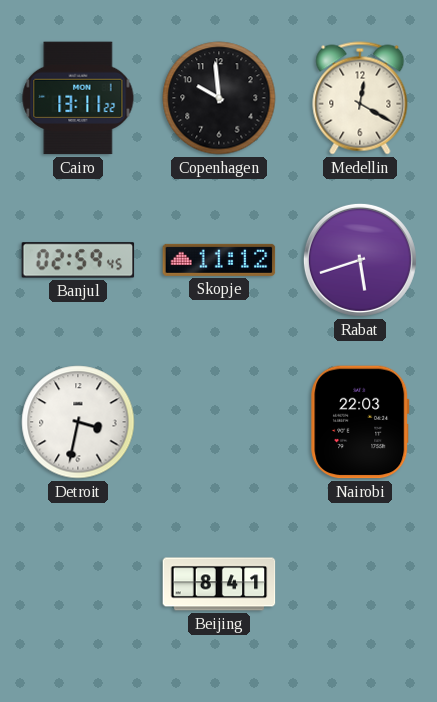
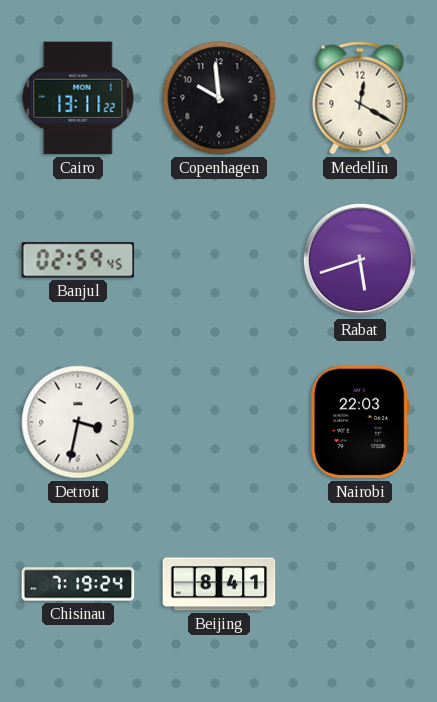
Skopje: 11:12 -> none (219, 260)
Chisinau: none -> 7:19 (78, 584)
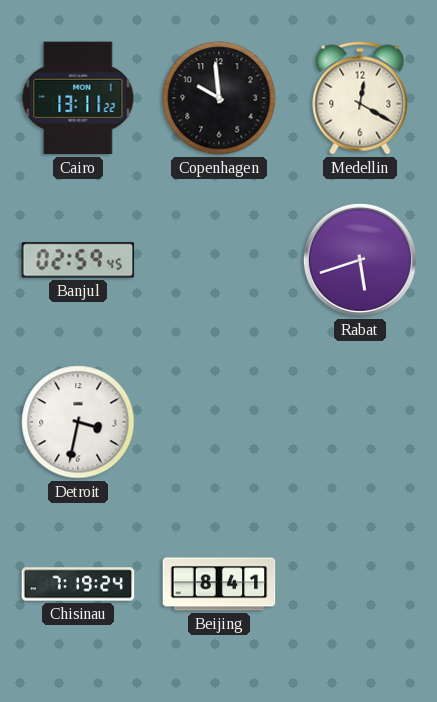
Nairobi: 22:03 -> none (360, 422)
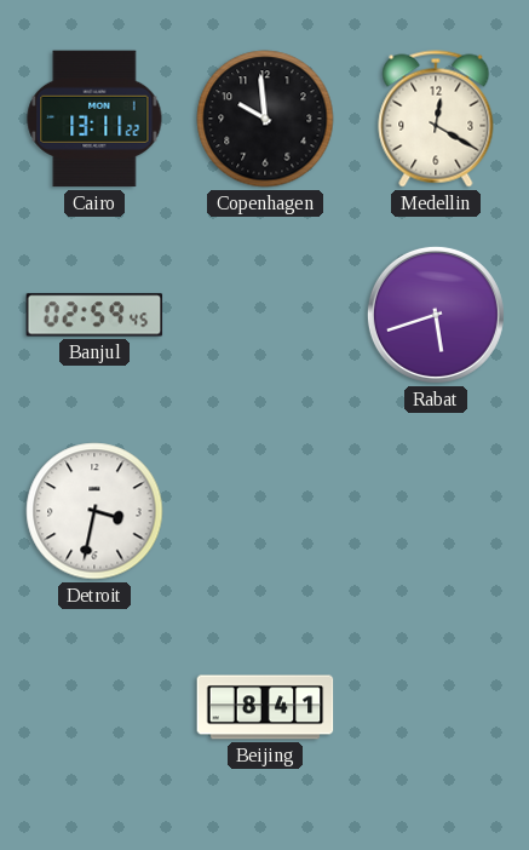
Chisinau: 7:19 -> none (78, 584)
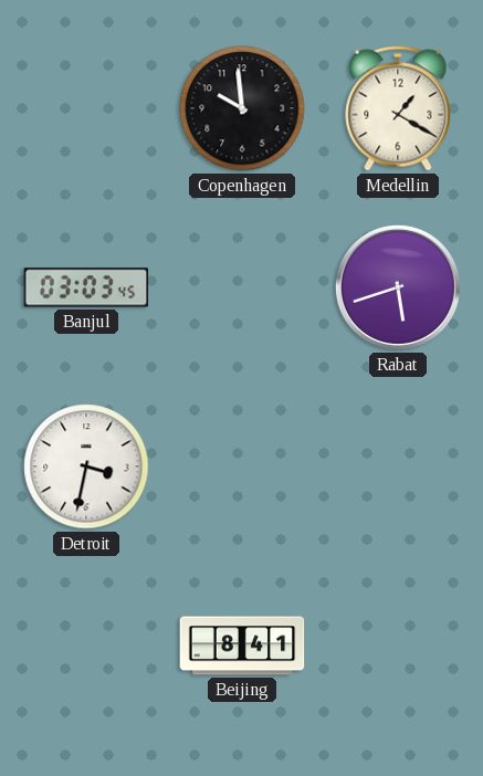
Cairo: 13:11 -> none (94, 119)
Medellin: 12:20 -> 1:20 (398, 108)
Banjul: 02:59 -> 03:03 (86, 287)
